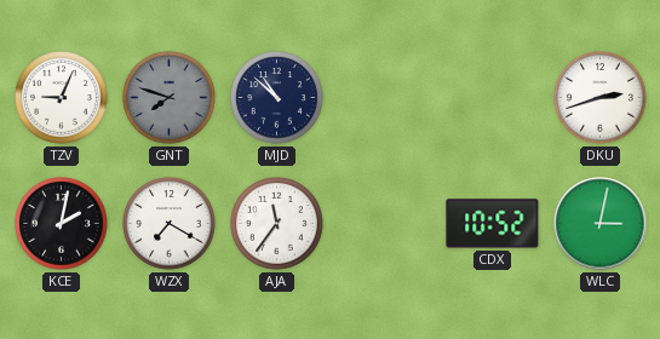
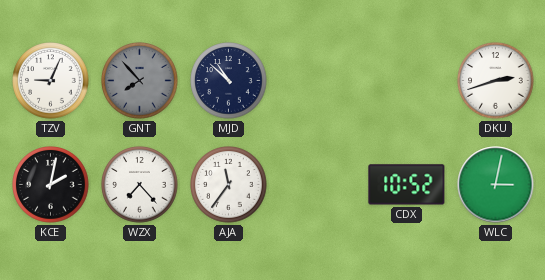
GNT: 7:48 -> 7:53 (140, 81)
WZX: 7:20 -> 7:23 (140, 185)
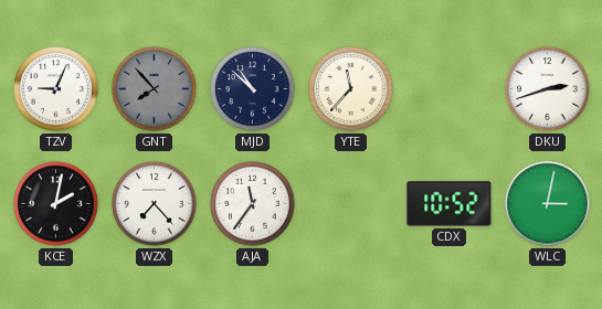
YTE: none -> 11:37 (351, 89)
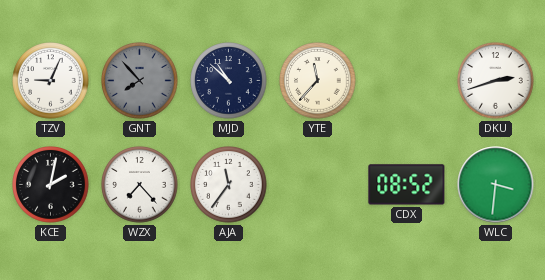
CDX: 10:52 -> 08:52 (407, 185)
WLC: 3:02 -> 3:31 (496, 185)
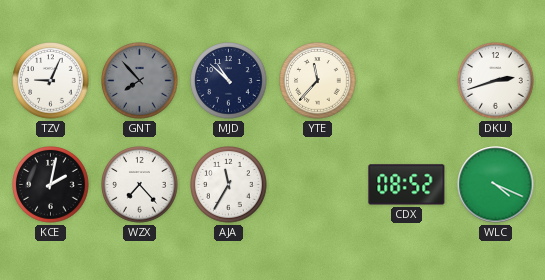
AJA: 11:36 -> 11:35 (229, 185)
WLC: 3:31 -> 4:19 (496, 185)
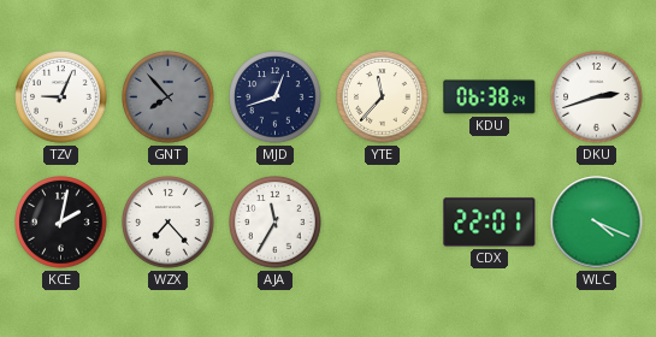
MJD: 10:52 -> 12:42 (276, 97)
KDU: none -> 06:38 (490, 97)
CDX: 08:52 -> 22:01 (490, 223)
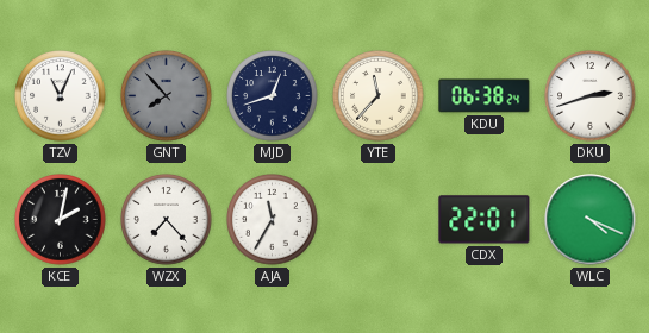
TZV: 9:04 -> 11:04 (61, 96)
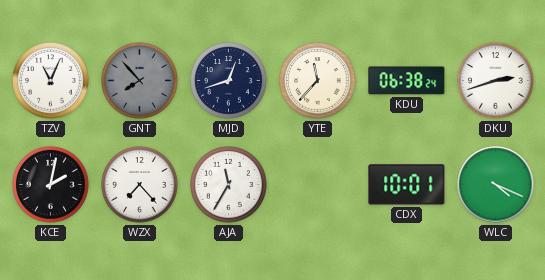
CDX: 22:01 -> 10:01 (407, 185)
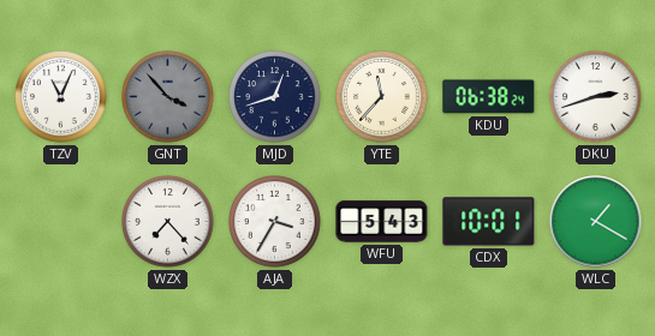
GNT: 7:53 -> 3:53 (168, 97)
KCE: 2:02 -> none (51, 185)
AJA: 11:35 -> 3:35 (275, 222)
WFU: none -> 5:43 (382, 222)
WLC: 4:19 -> 1:20 (596, 222)
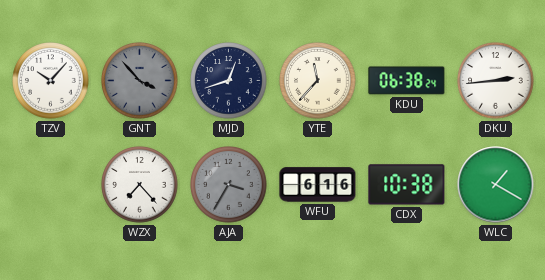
TZV: 11:04 -> 10:07 (51, 81)
DKU: 2:42 -> 2:44 (496, 81)
AJA dial: white -> grey (229, 185)
WFU: 5:43 -> 6:16 (318, 185)
CDX: 10:01 -> 10:38 (407, 185)
